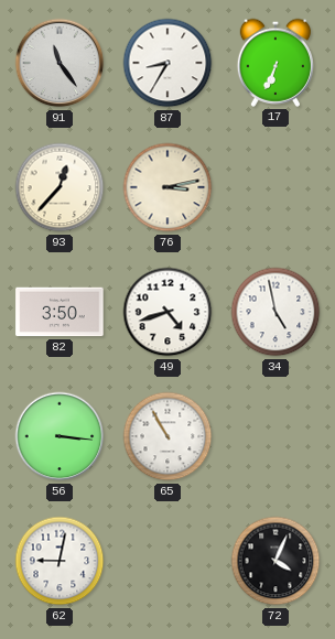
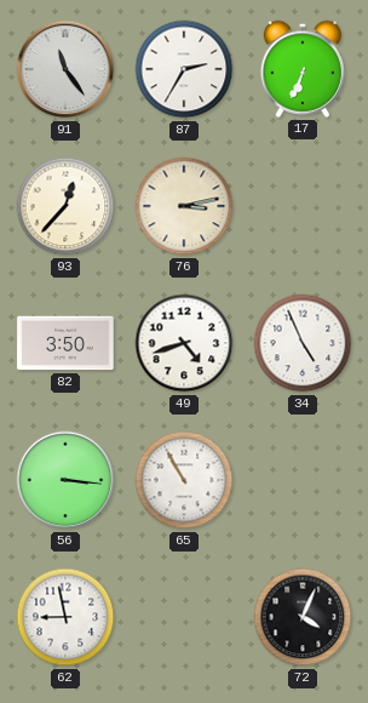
87: 8:35 -> 2:35 (184, 69)
34: 4:58 -> 4:56 (303, 343)
62: 9:02 -> 8:58 (65, 617)
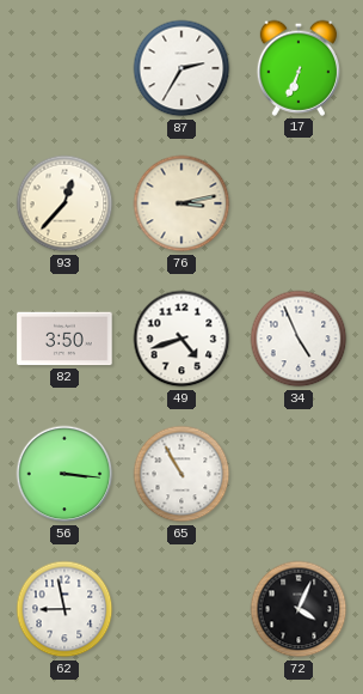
91: 11:24 -> none (65, 69)
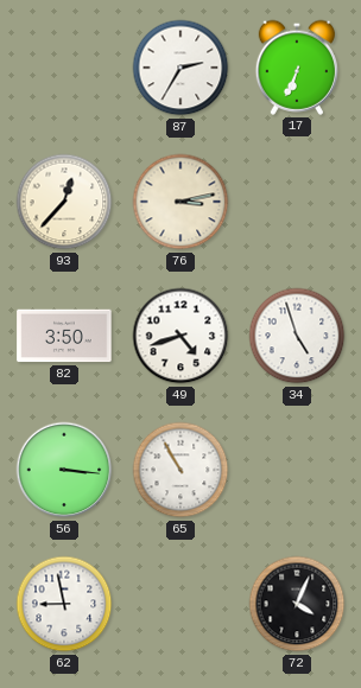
34: 4:56 -> 4:57 (297, 336)
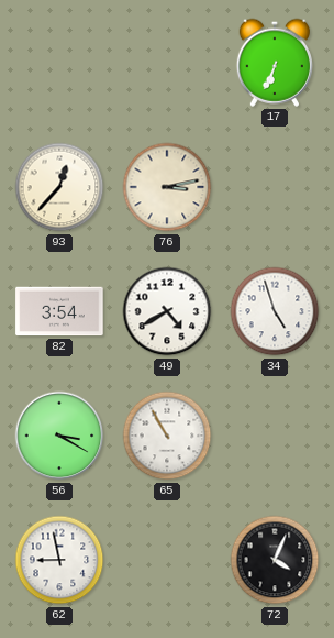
87: 2:35 -> none (180, 68)
82: 3:50 -> 3:54 (59, 311)
49: 4:42 -> 4:40 (167, 311)
56: 3:16 -> 3:20 (59, 436)
